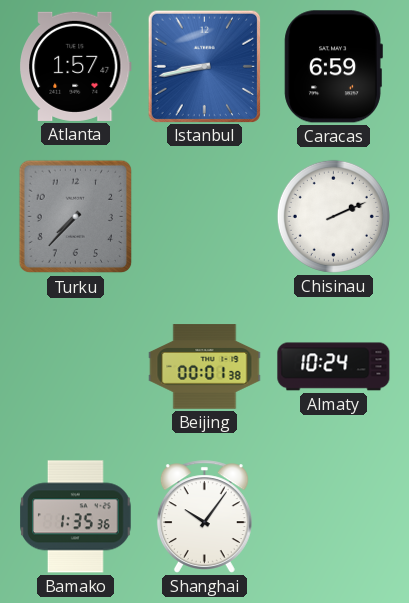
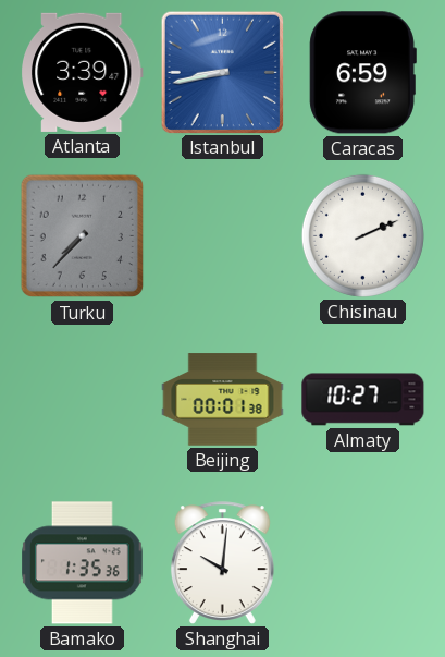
Atlanta: 1:57 -> 3:39 (83, 72)
Almaty: 10:24 -> 10:27 (363, 400)
Shanghai: 10:06 -> 10:01 (222, 563)
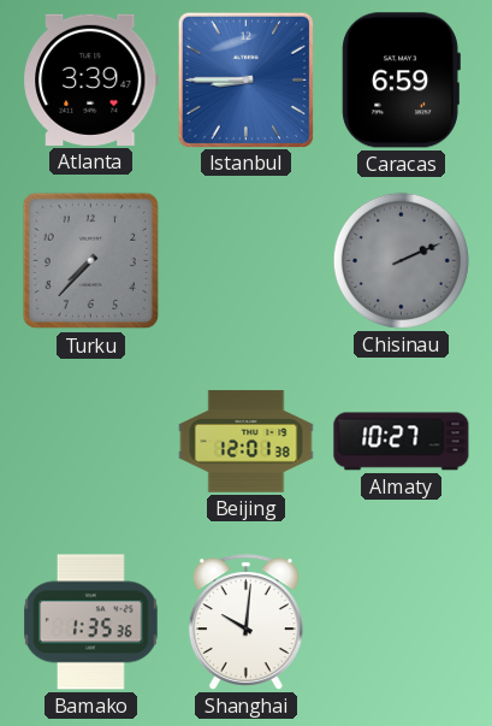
Istanbul: 8:43 -> 8:45 (245, 79)
Chisinau dial: white -> grey (401, 260)
Beijing: 00:01 -> 12:01 (247, 442)
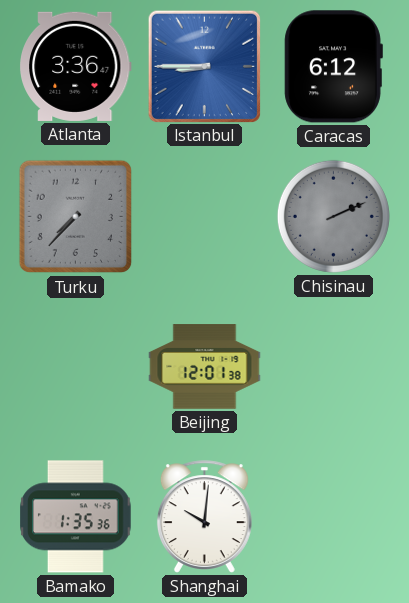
Atlanta: 3:39 -> 3:36 (76, 66)
Caracas: 6:59 -> 6:12 (333, 67)
Almaty: 10:27 -> none (402, 442)
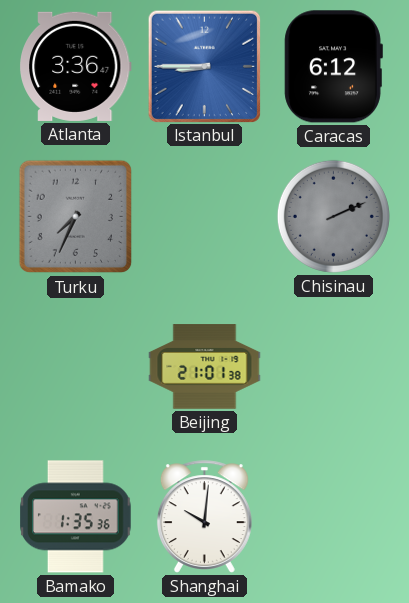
Turku: 7:37 -> 7:34 (76, 217)
Beijing: 12:01 -> 21:01 (205, 367)
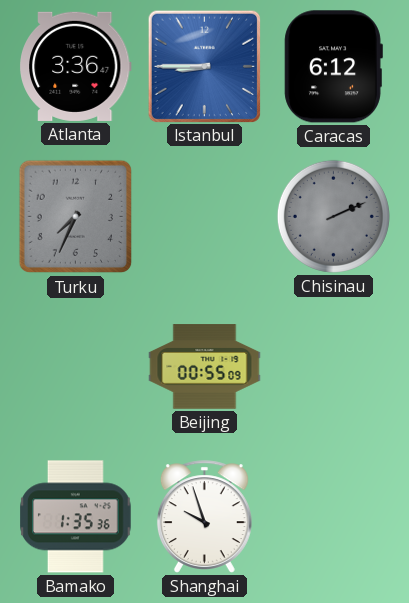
Beijing: 21:01 -> 00:55 (205, 367)
Shanghai: 10:01 -> 9:57 (204, 517)
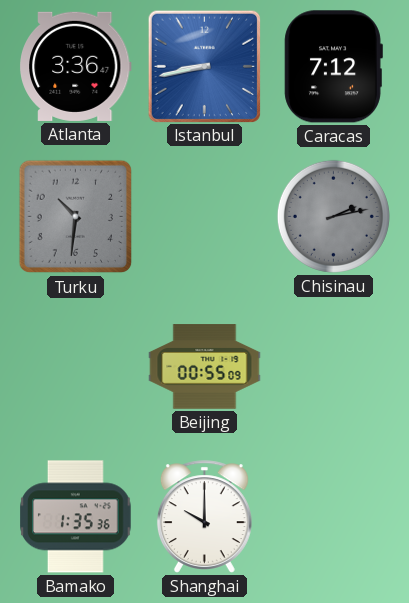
Istanbul: 8:45 -> 8:43 (204, 66)
Caracas: 6:12 -> 7:12 (333, 67)
Turku: 7:34 -> 10:31 (76, 217)
Chisinau: 2:11 -> 2:13 (333, 216)
Shanghai: 9:57 -> 10:00 (204, 517)
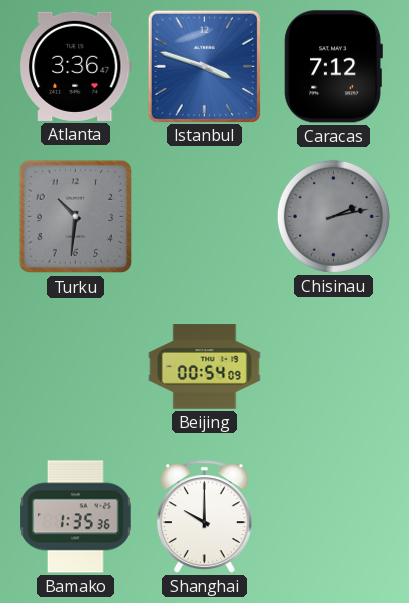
Istanbul: 8:43 -> 3:48 (204, 66)
Beijing: 00:55 -> 00:54 (205, 367)
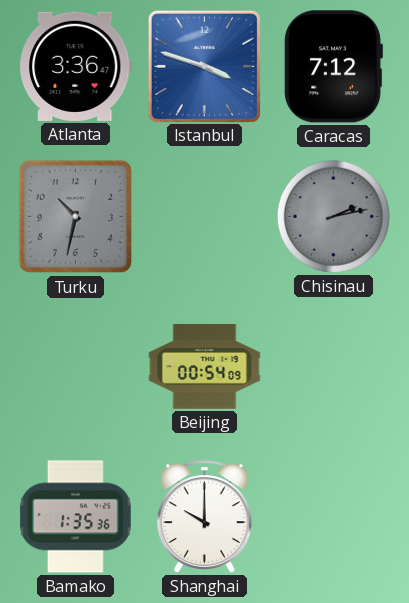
Turku: 10:31 -> 10:32 (76, 217)
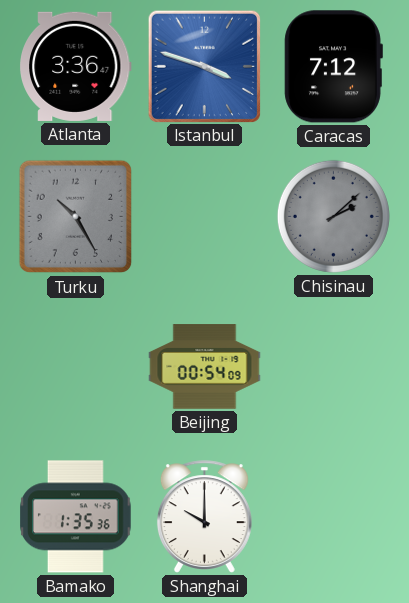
Turku: 10:32 -> 10:25 (76, 217)
Chisinau: 2:13 -> 2:08 (333, 216)
